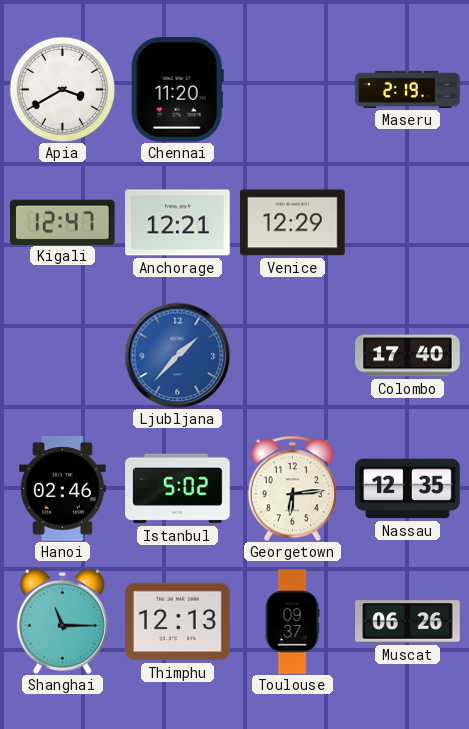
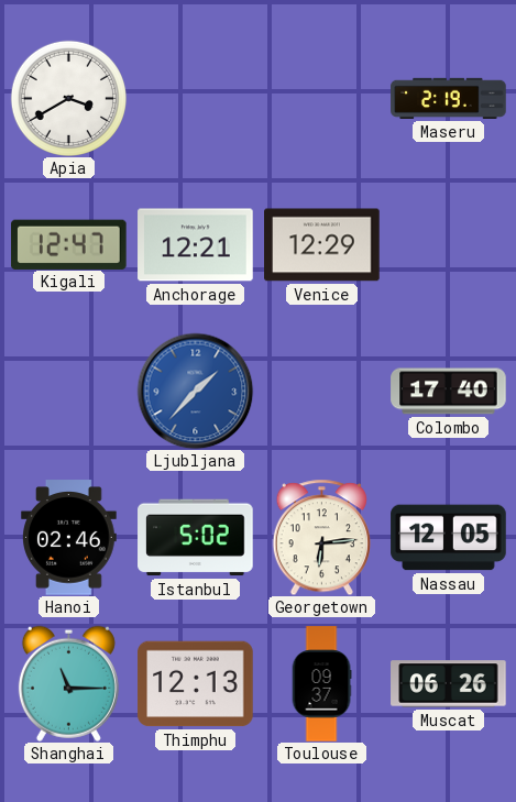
Chennai: 11:20 -> none (177, 90)
Nassau: 12:35 -> 12:05 (449, 538)
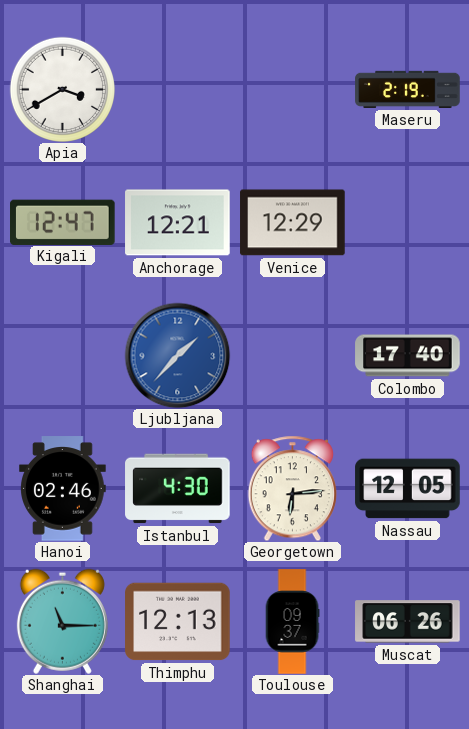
Istanbul: 5:02 -> 4:30 (178, 489)
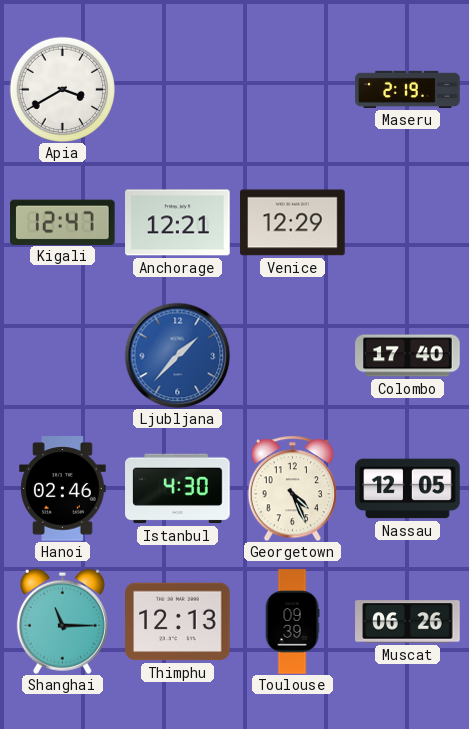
Georgetown: 6:14 -> 4:26 (292, 488)
Toulouse: 09:37 -> 09:39 (292, 622)
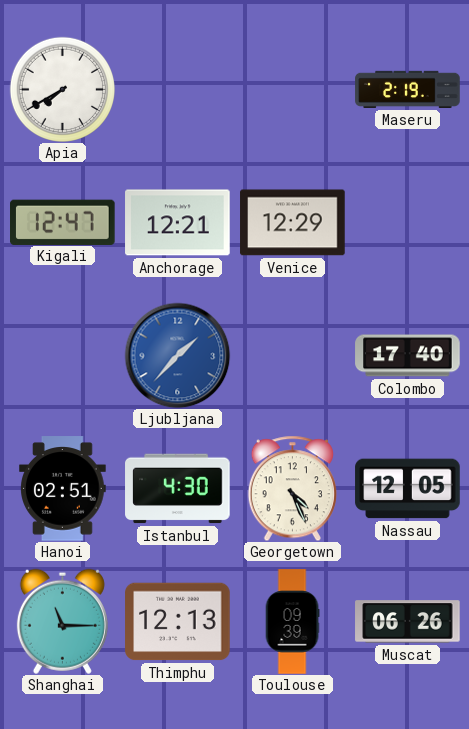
Apia: 3:40 -> 7:40 (62, 89)
Hanoi: 02:46 -> 02:51 (63, 489)
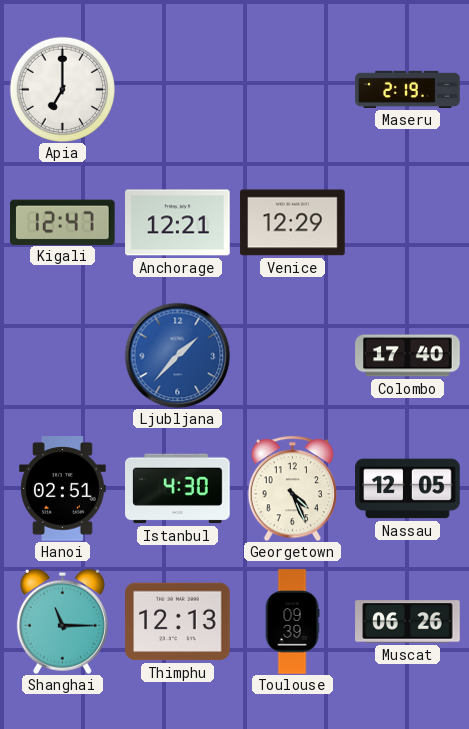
Apia: 7:40 -> 7:00 (62, 89)
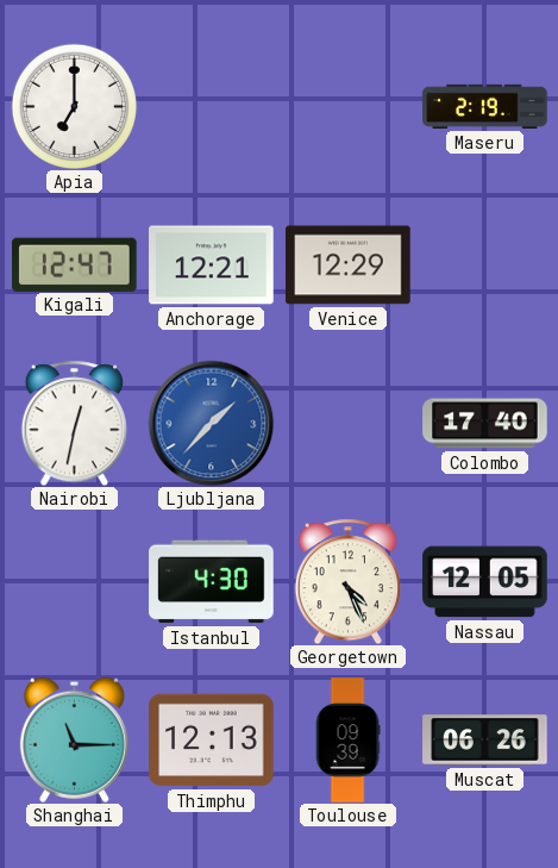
Nairobi: none -> 12:32 (74, 423)
Hanoi: 02:51 -> none (63, 489)
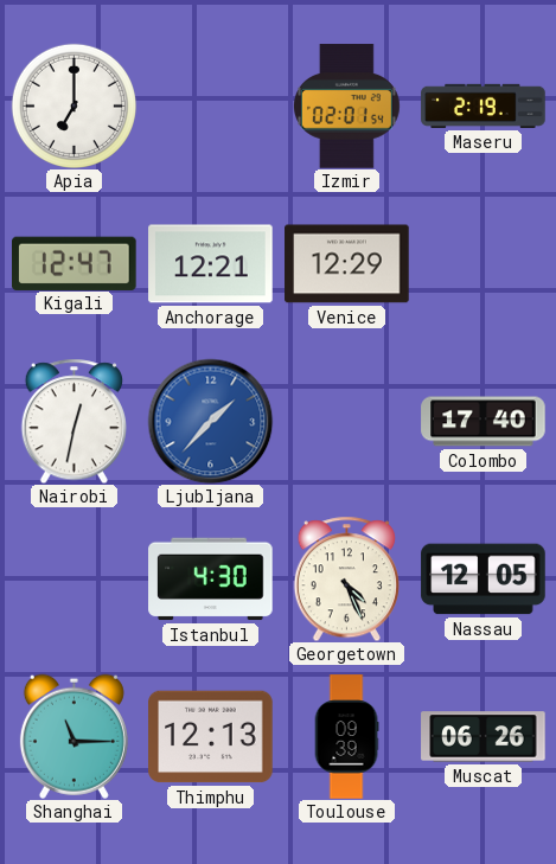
Izmir: none -> 02:01 (346, 107)
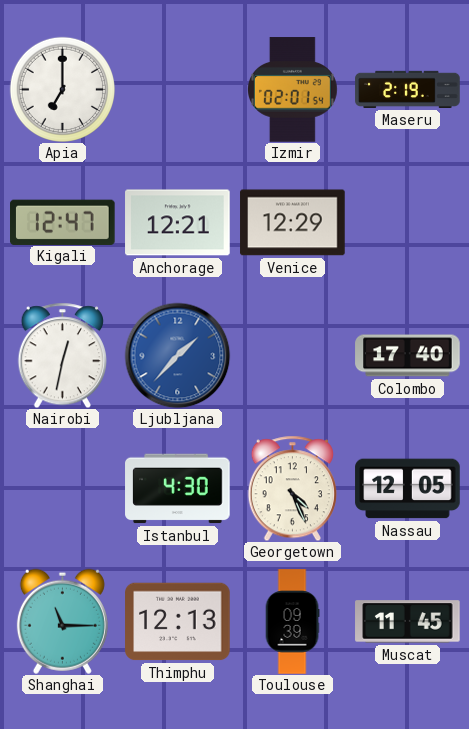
Muscat: 06:26 -> 11:45 (408, 622)
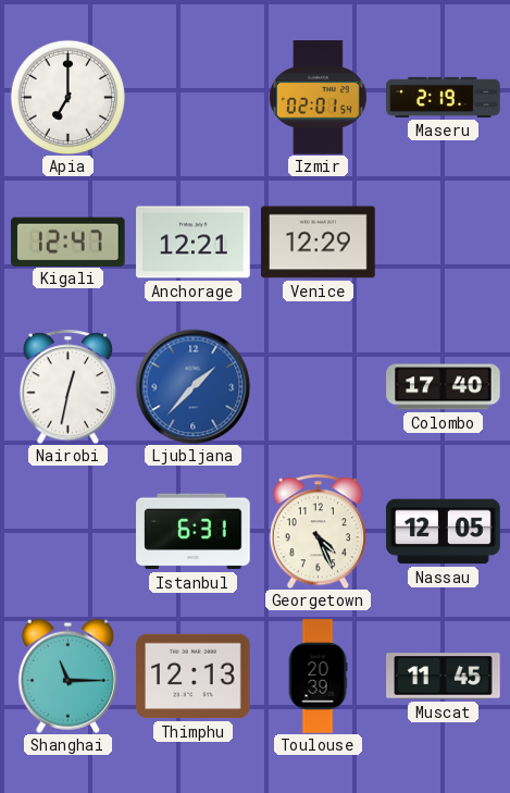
Istanbul: 4:30 -> 6:31 (194, 532)
Toulouse: 09:39 -> 20:39 (318, 677)
